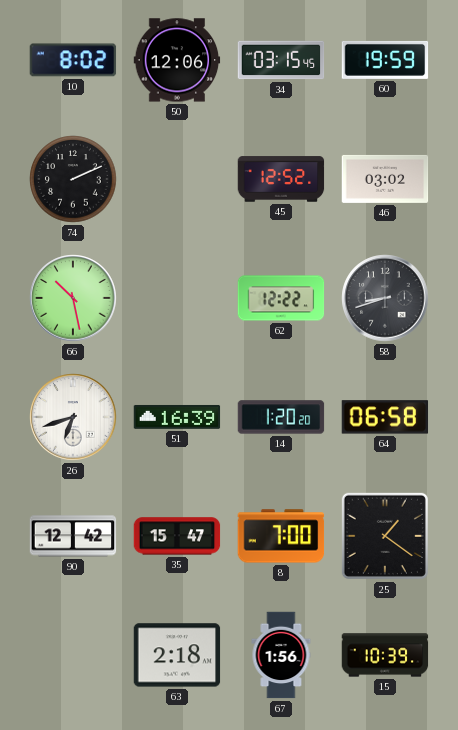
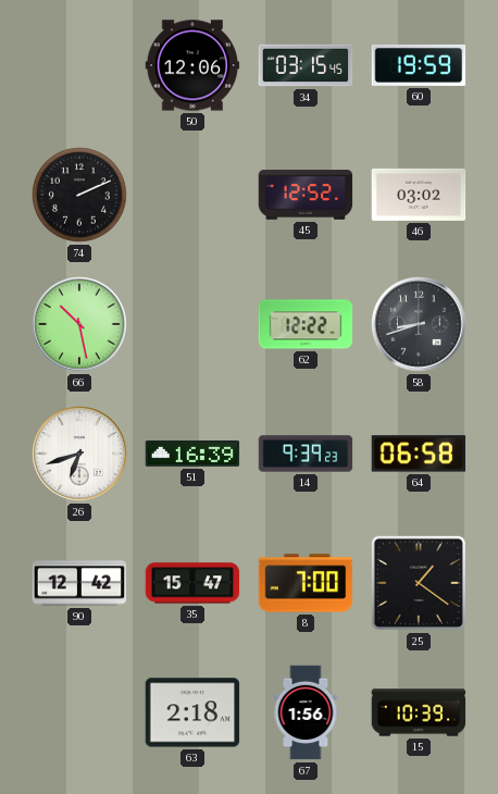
10: 8:02 -> none (73, 60)
14: 1:20 -> 9:39 (306, 454)
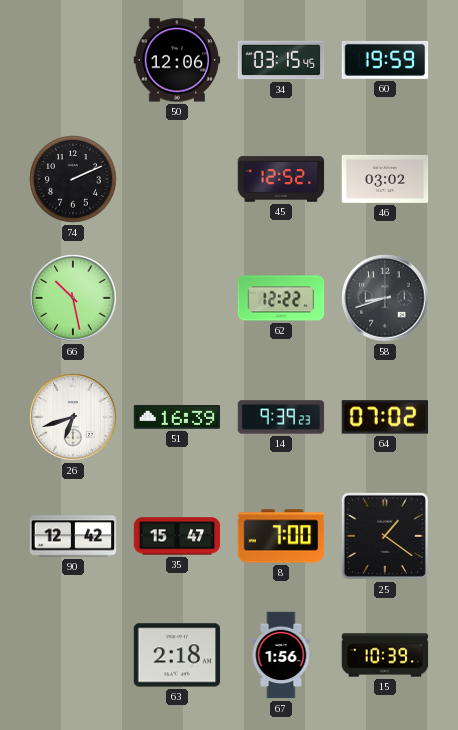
64: 06:58 -> 07:02 (385, 417)
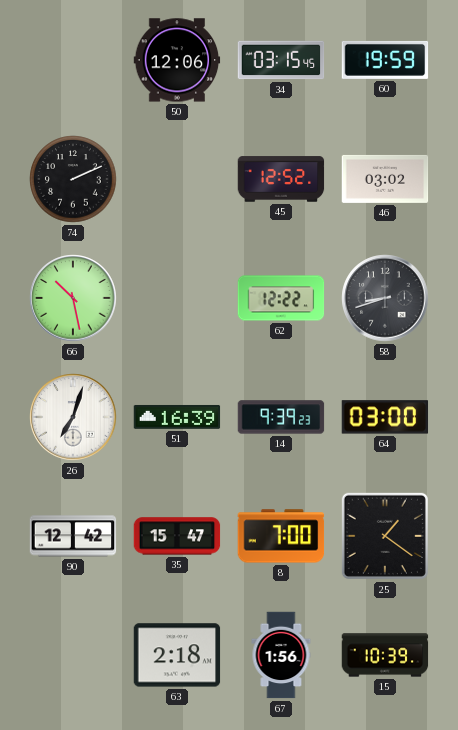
26: 6:42 -> 7:03 (73, 417)
64: 07:02 -> 03:00 (385, 417)
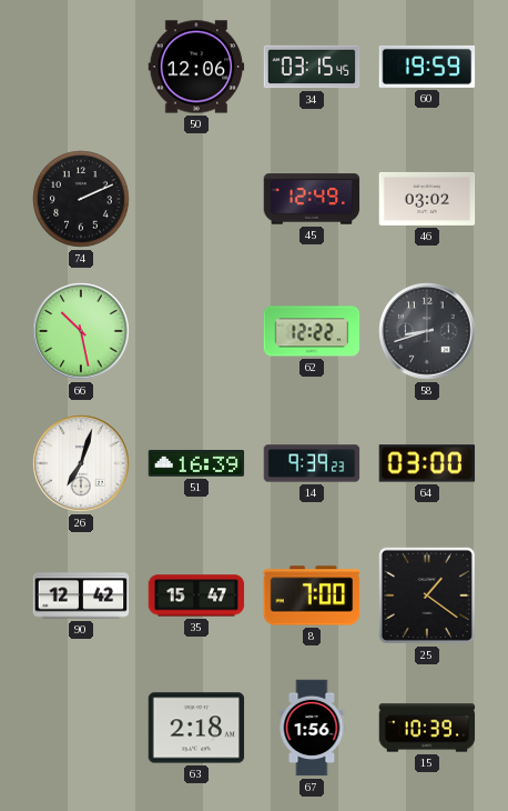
45: 12:52 -> 12:49 (312, 199)
